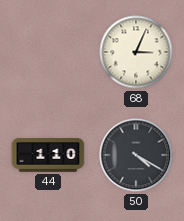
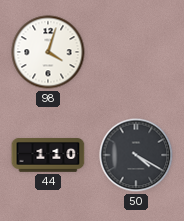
98: none -> 4:03 (48, 52)
68: 3:04 -> none (136, 52)
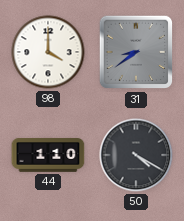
98: 4:03 -> 4:00 (48, 52)
31: none -> 8:39 (136, 52)
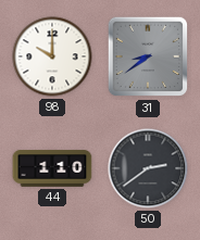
98: 4:00 -> 10:00 (52, 56)
50: 4:20 -> 2:39 (148, 168)
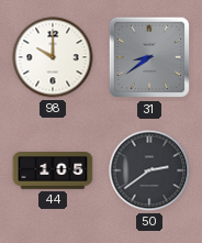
44: 1:10 -> 1:05 (53, 170)
